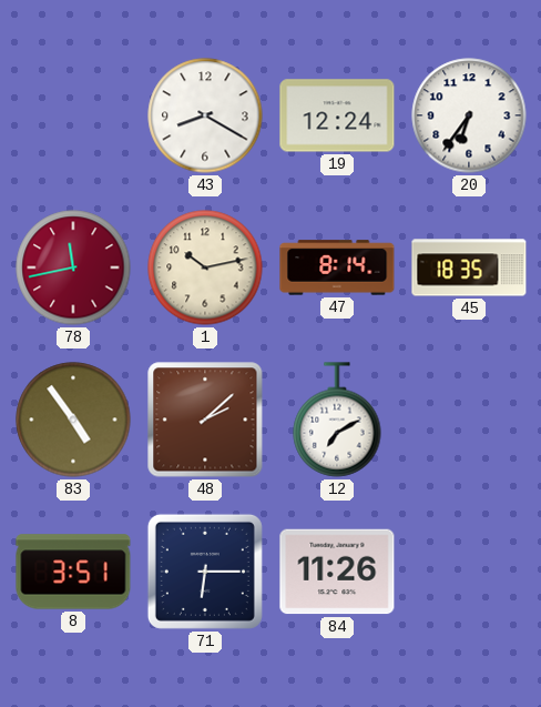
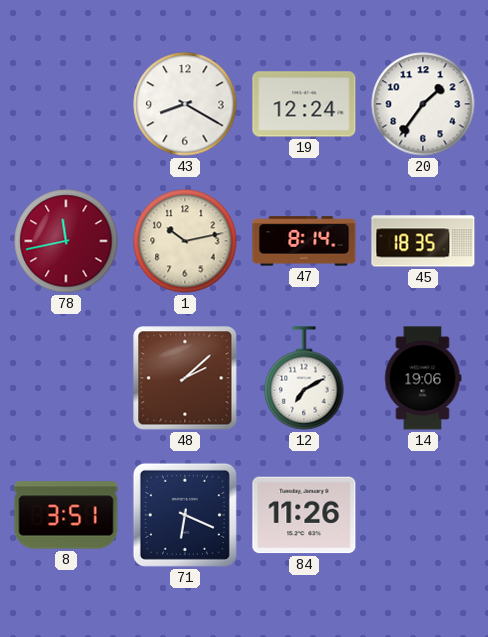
20: 6:36 -> 1:36 (423, 104)
83: 4:54 -> none (73, 420)
14: none -> 19:06 (423, 378)
71: 6:15 -> 6:19 (185, 515)
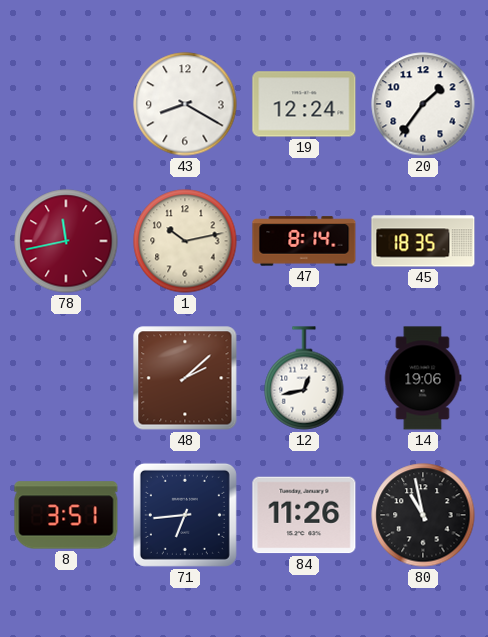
12: 7:10 -> 12:43 (304, 378)
71: 6:19 -> 6:44 (185, 515)
80: none -> 10:58 (423, 515)
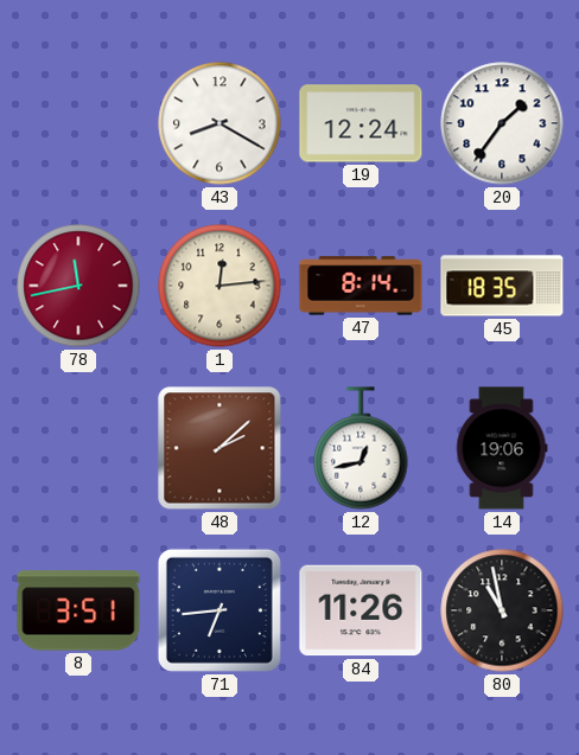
1: 10:13 -> 12:14 (219, 286)
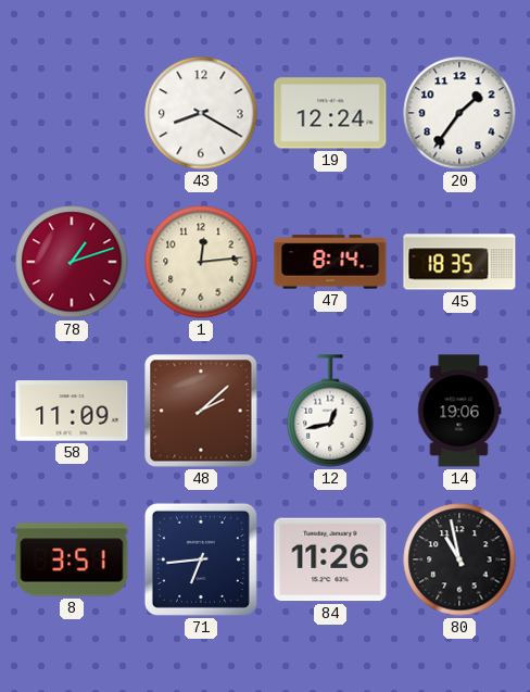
78: 11:43 -> 1:12 (72, 262)
58: none -> 11:09 (72, 411)
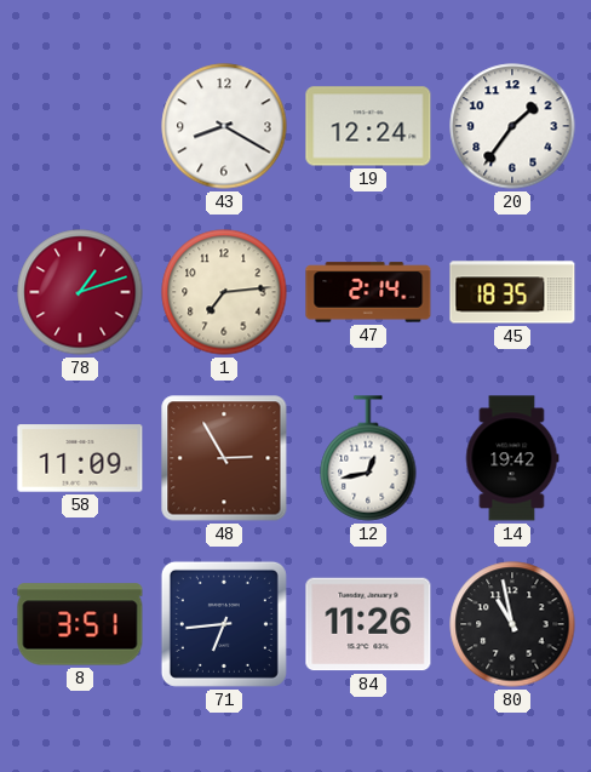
1: 12:14 -> 7:14 (224, 292)
47: 8:14 -> 2:14 (368, 292)
48: 2:08 -> 2:55 (224, 458)
14: 19:06 -> 19:42 (512, 458)
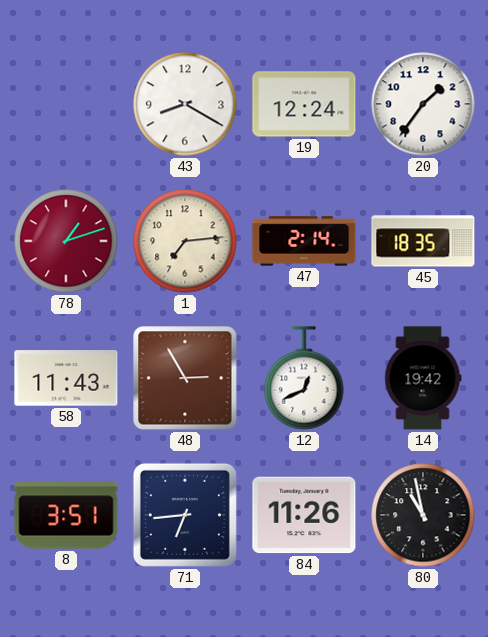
58: 11:09 -> 11:43 (66, 378)
12: 12:43 -> 12:41 (304, 378)
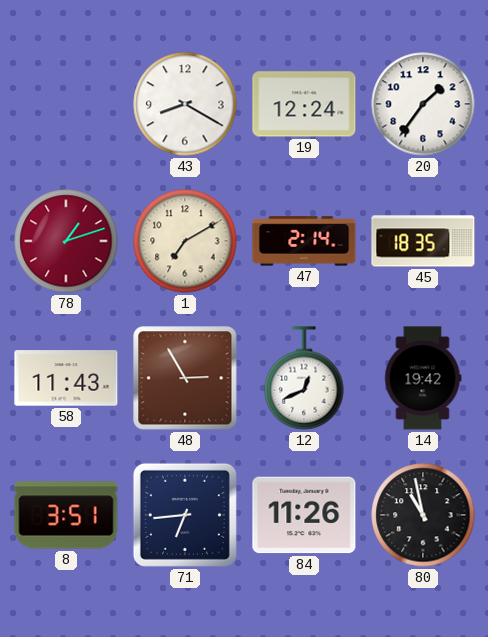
1: 7:14 -> 7:10 (185, 241)
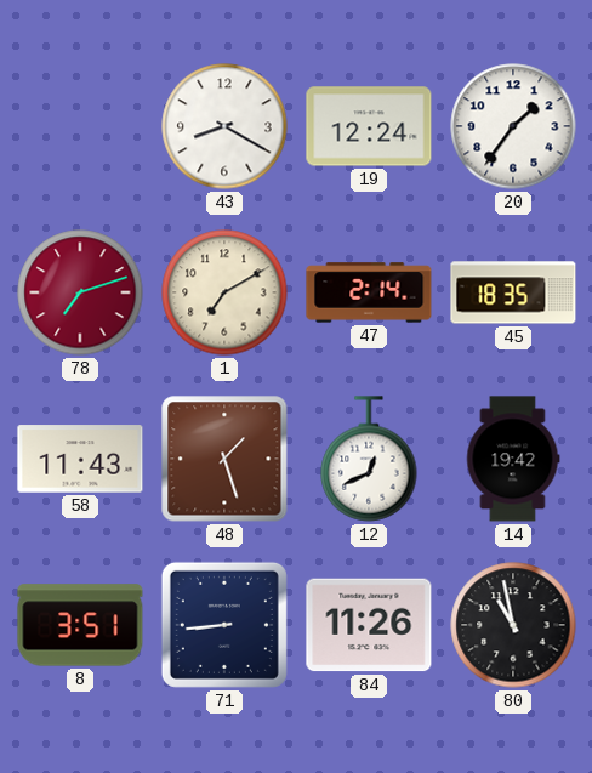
78: 1:12 -> 7:12 (80, 292)
48: 2:55 -> 1:27 (224, 459)
71: 6:44 -> 8:44 (224, 625)
